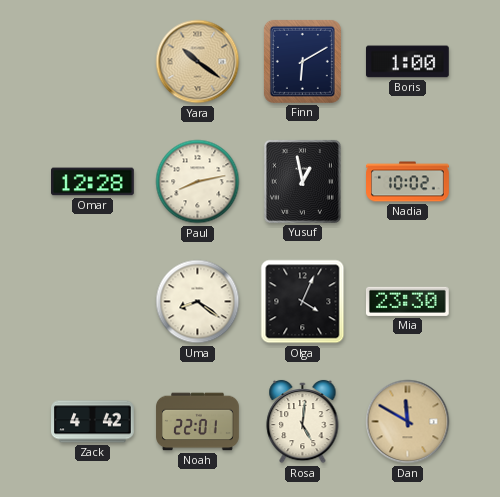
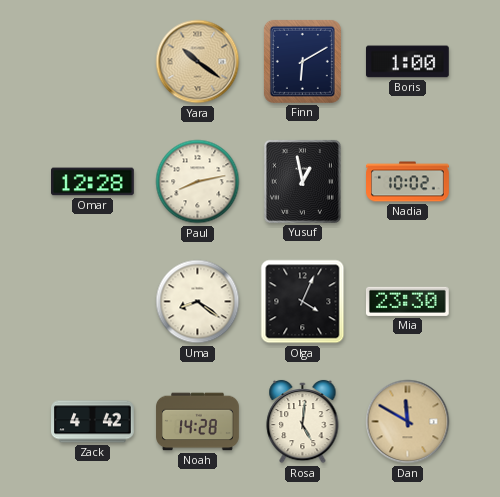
Noah: 22:01 -> 14:28 (198, 422)
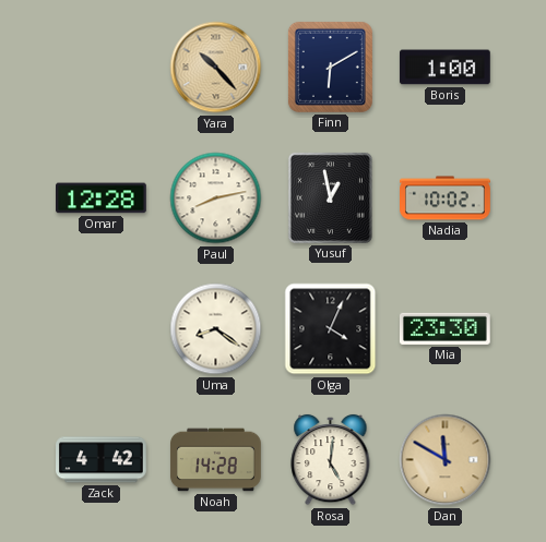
Yara: 10:21 -> 10:23 (216, 68)
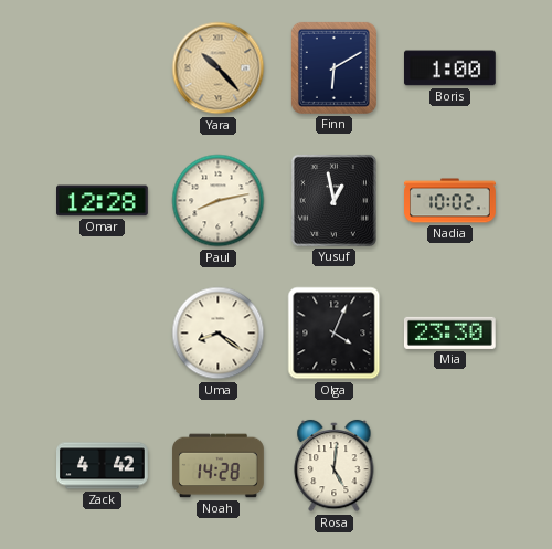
Dan: 11:50 -> none (446, 460)
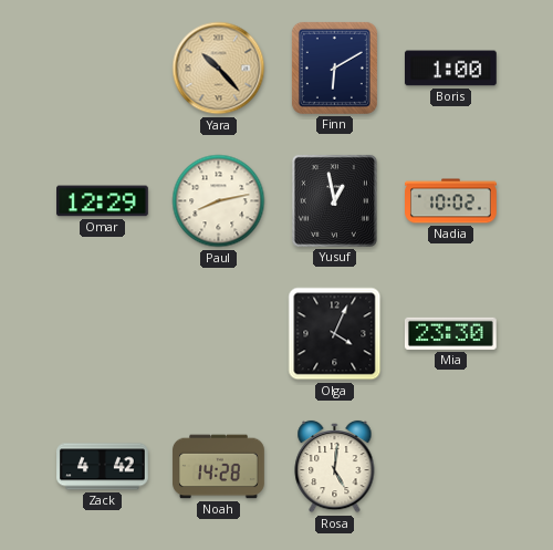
Omar: 12:28 -> 12:29 (103, 201)
Uma: 8:21 -> none (219, 334)
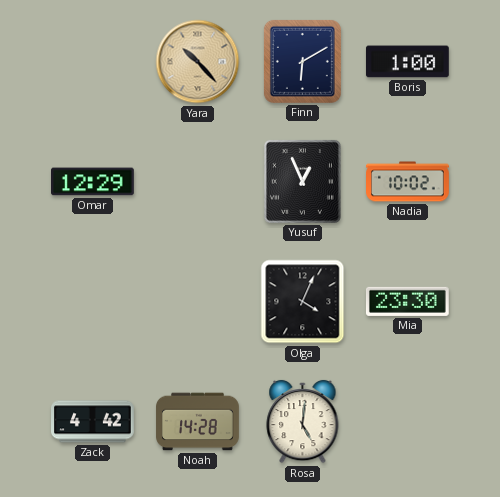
Paul: 8:13 -> none (219, 201)
Yusuf: 12:58 -> 12:56 (302, 181)
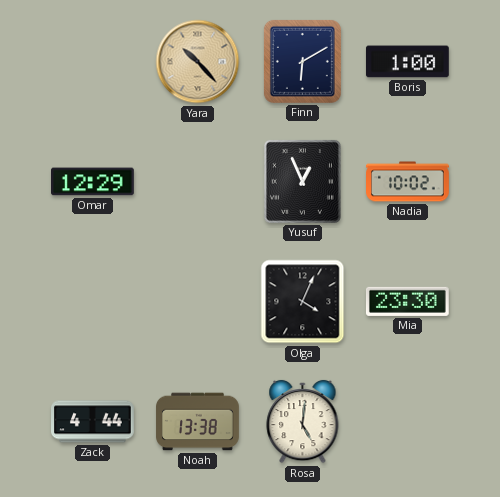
Zack: 4:42 -> 4:44 (93, 422)
Noah: 14:28 -> 13:38 (198, 422)
